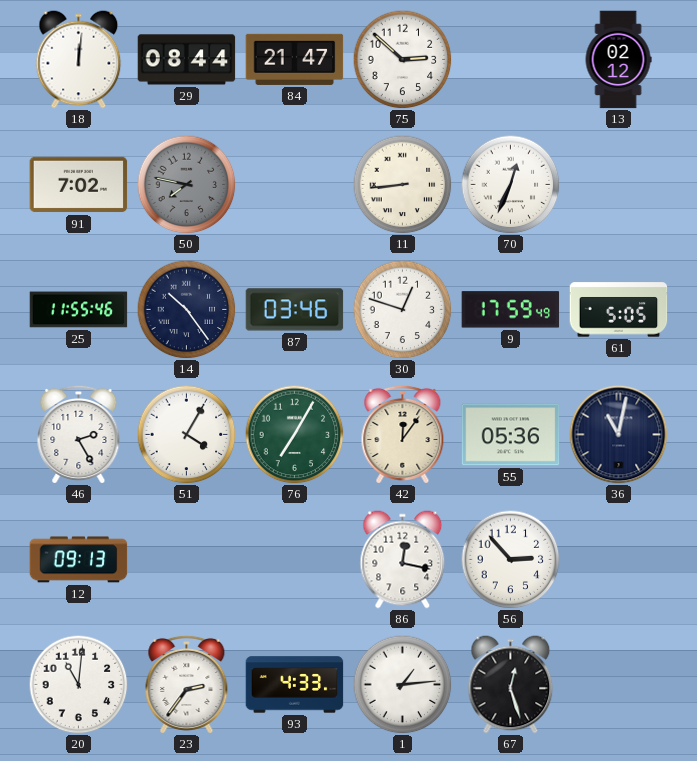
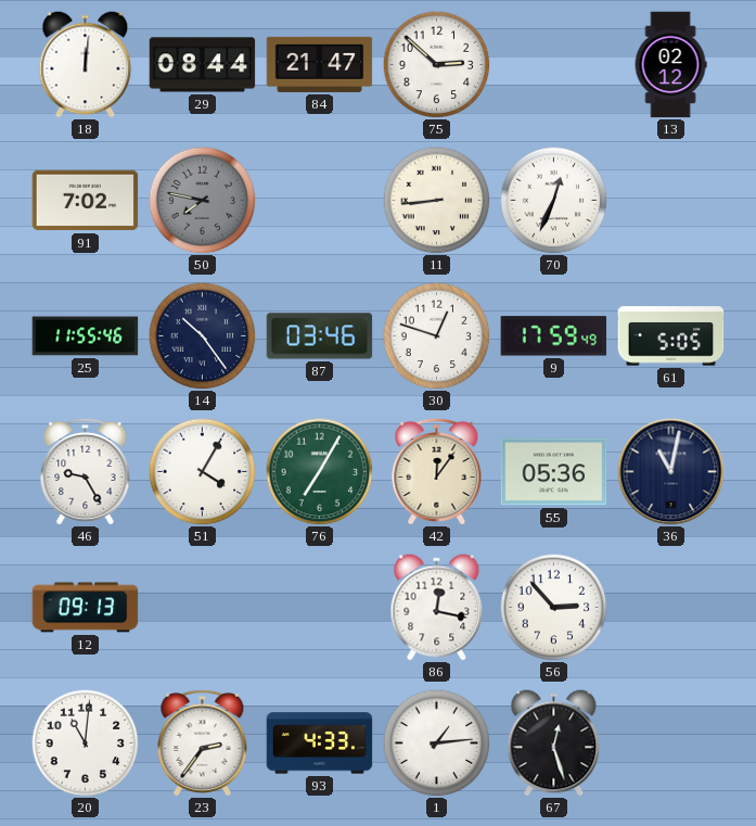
46: 2:25 -> 9:25 (86, 471)
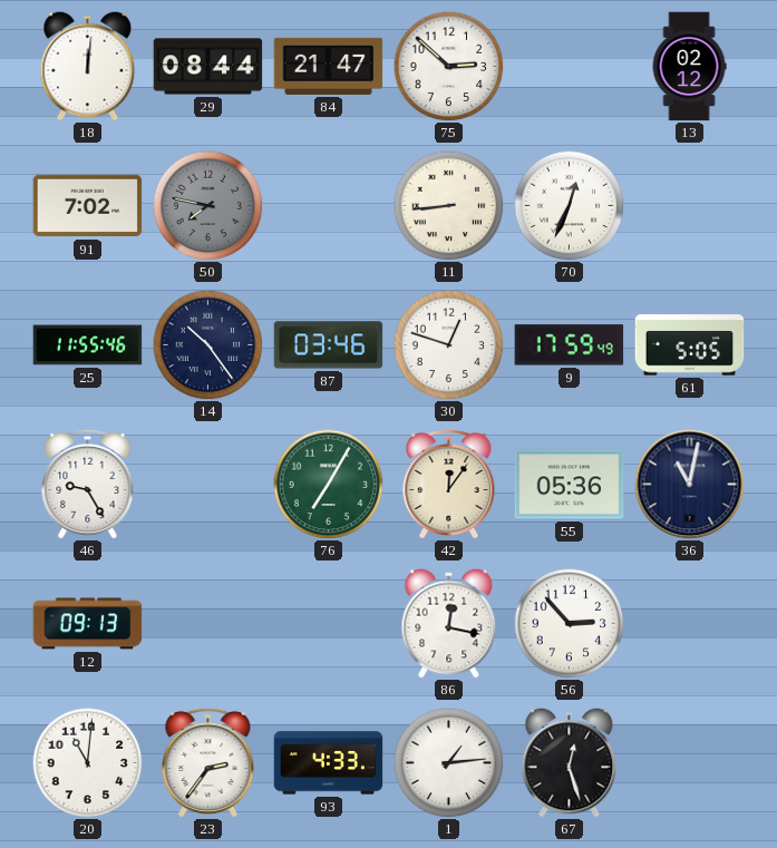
51: 4:05 -> none (203, 472)
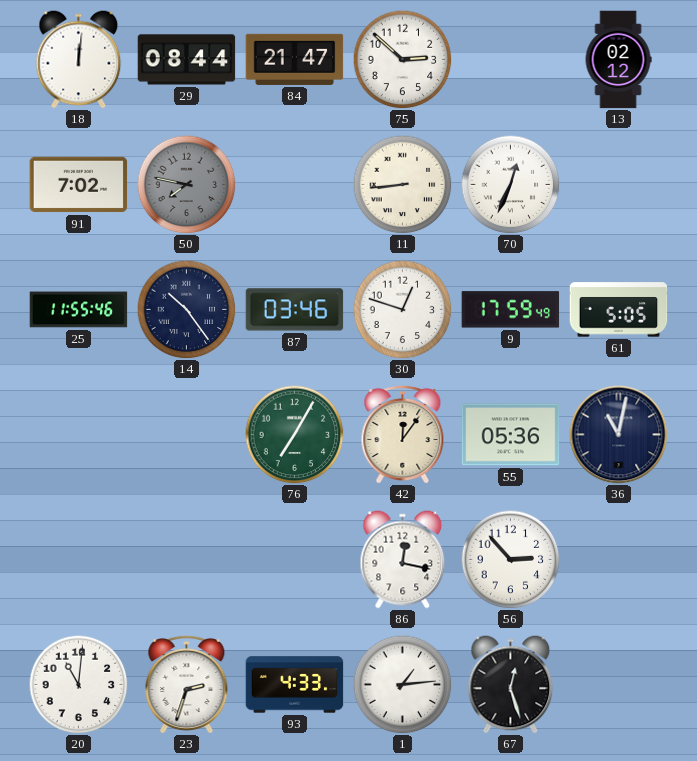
46: 9:25 -> none (88, 484)
12: 09:13 -> none (88, 624)
23: 2:36 -> 2:33 (187, 684)
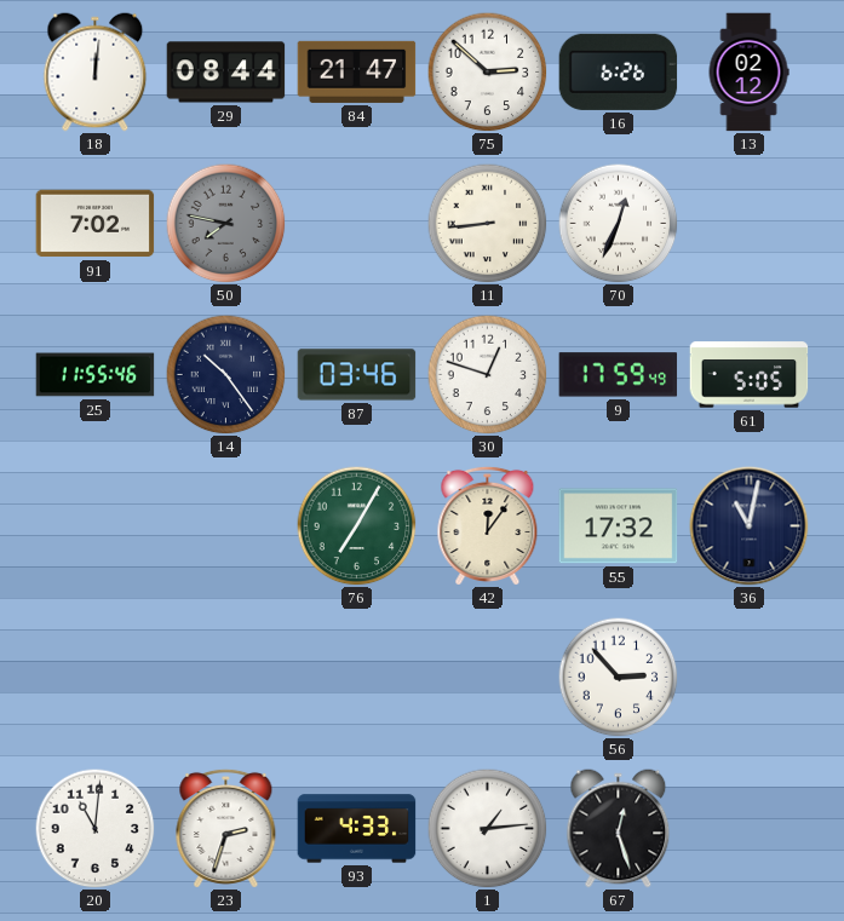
16: none -> 6:26 (619, 71)
55: 05:36 -> 17:32 (619, 526)
86: 12:17 -> none (403, 560)
